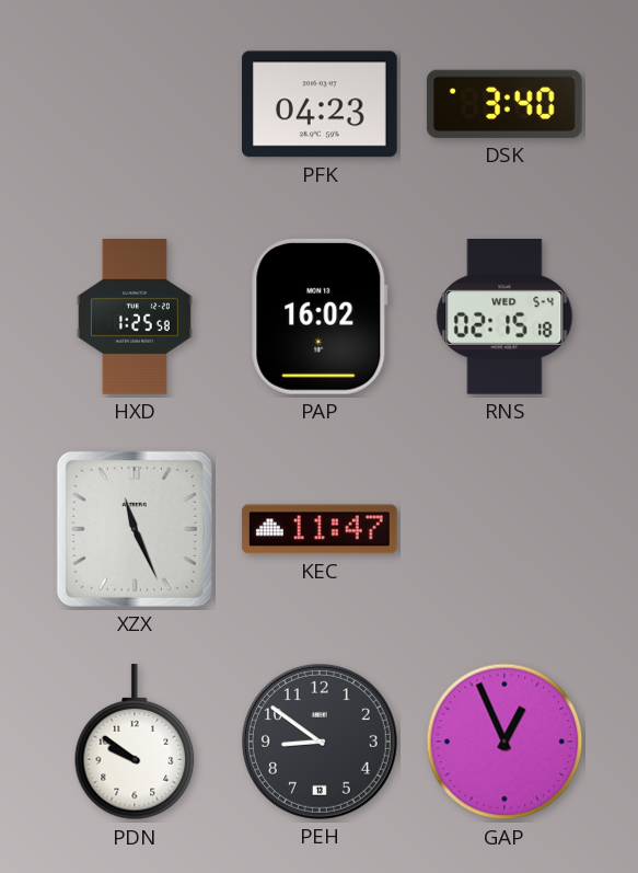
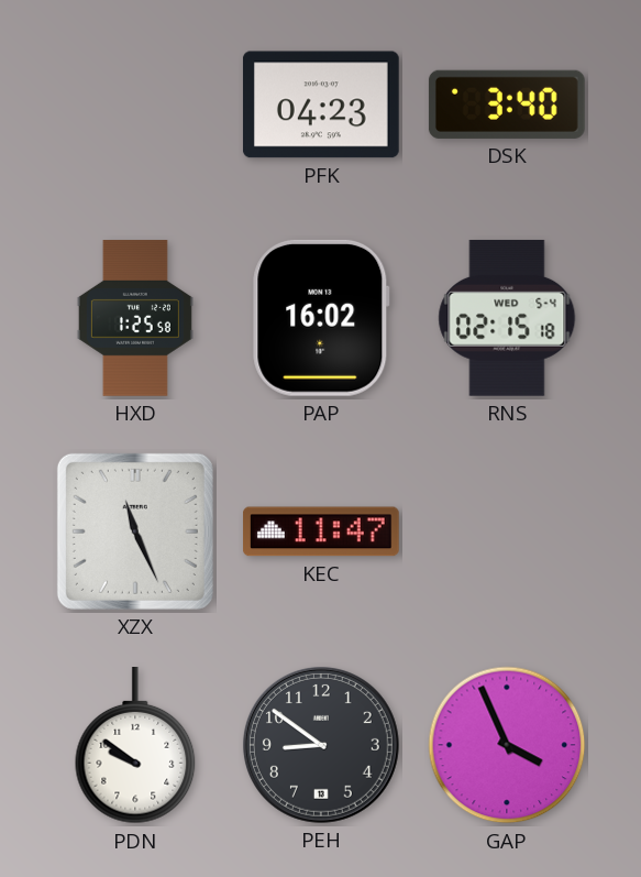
GAP: 12:56 -> 3:56 (507, 745)
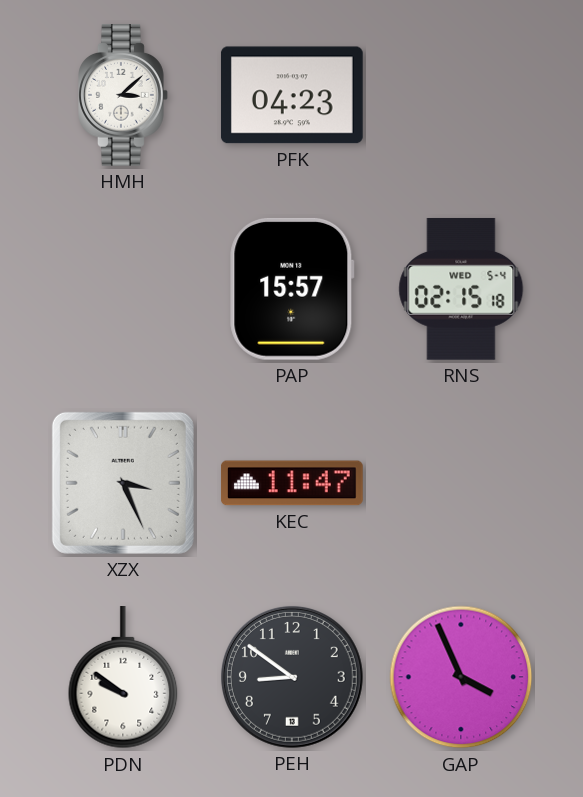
HMH: none -> 3:08 (124, 96)
DSK: 3:40 -> none (507, 105)
HXD: 1:25 -> none (135, 318)
PAP: 16:02 -> 15:57 (292, 289)
XZX: 11:26 -> 3:26 (123, 483)
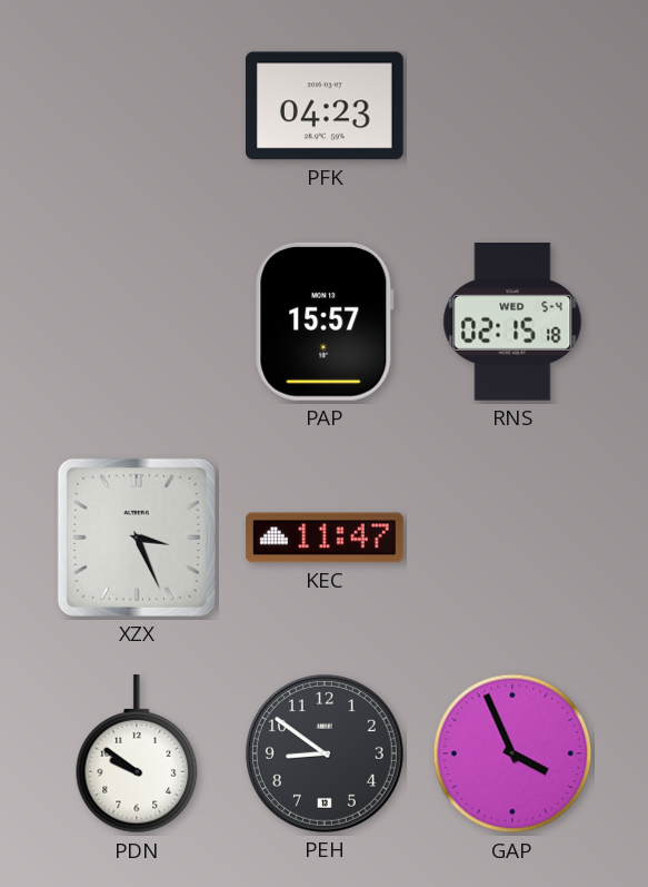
HMH: 3:08 -> none (124, 96)
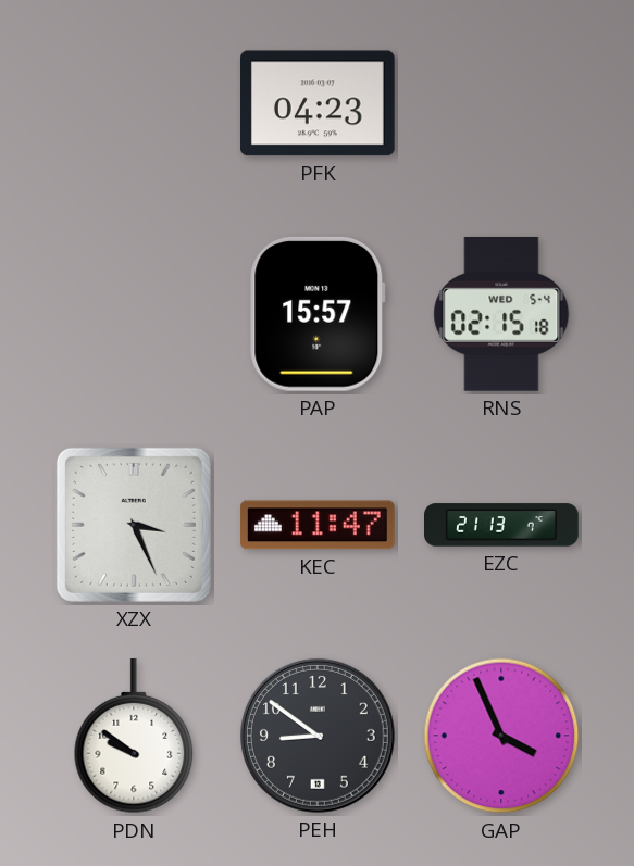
EZC: none -> 21:13 (502, 525)
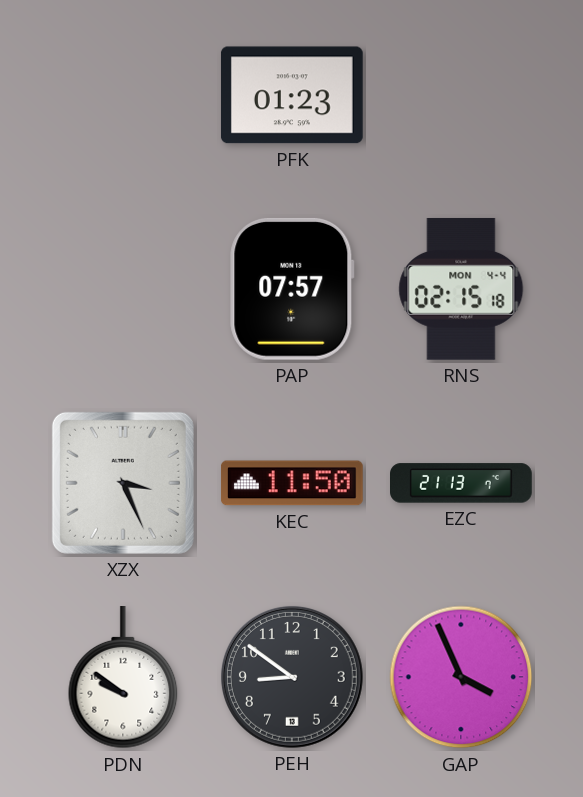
PFK: 04:23 -> 01:23 (292, 95)
PAP: 15:57 -> 07:57 (292, 289)
RNS date: WED 5-4 -> MON 4-4 (461, 289)
KEC: 11:47 -> 11:50 (293, 483)
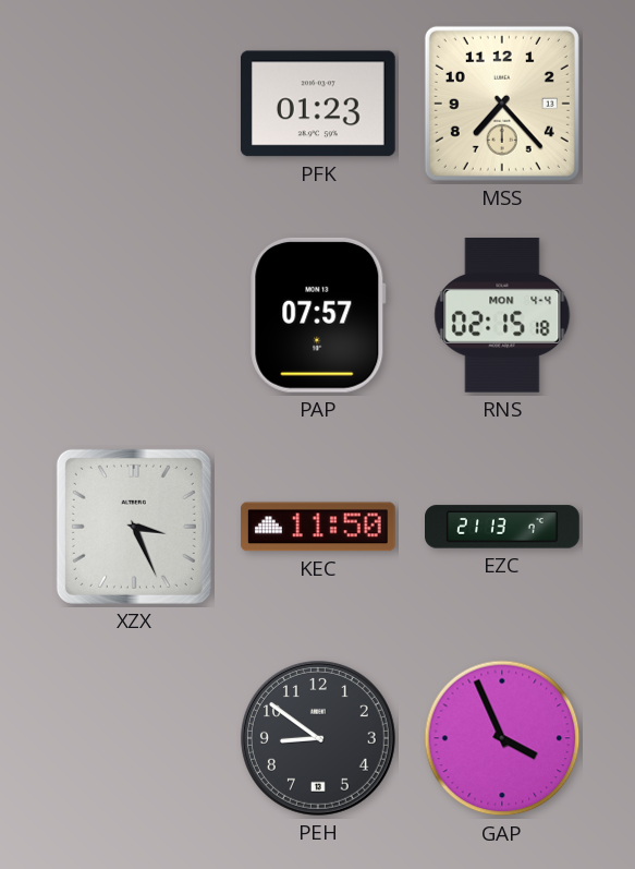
MSS: none -> 7:23 (502, 104)
PDN: 9:51 -> none (123, 678)
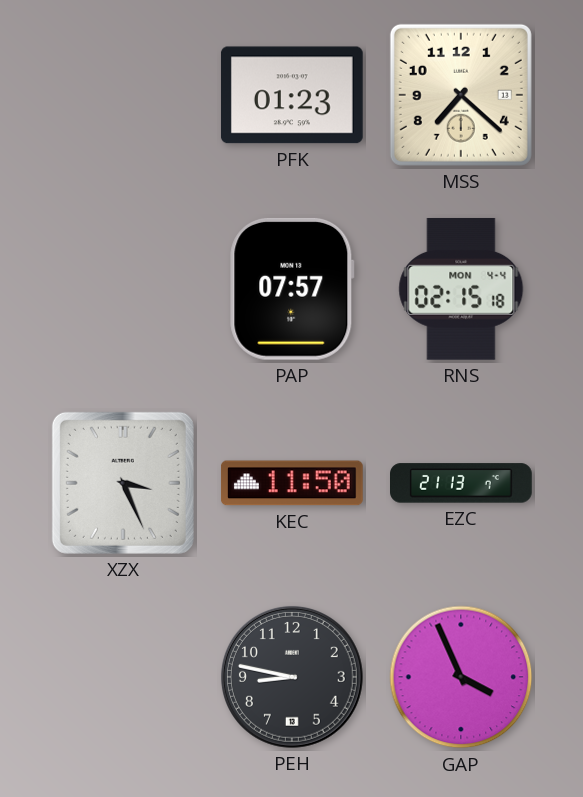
MSS: 7:23 -> 7:22 (461, 95)
PEH: 8:51 -> 8:47 (292, 677)
